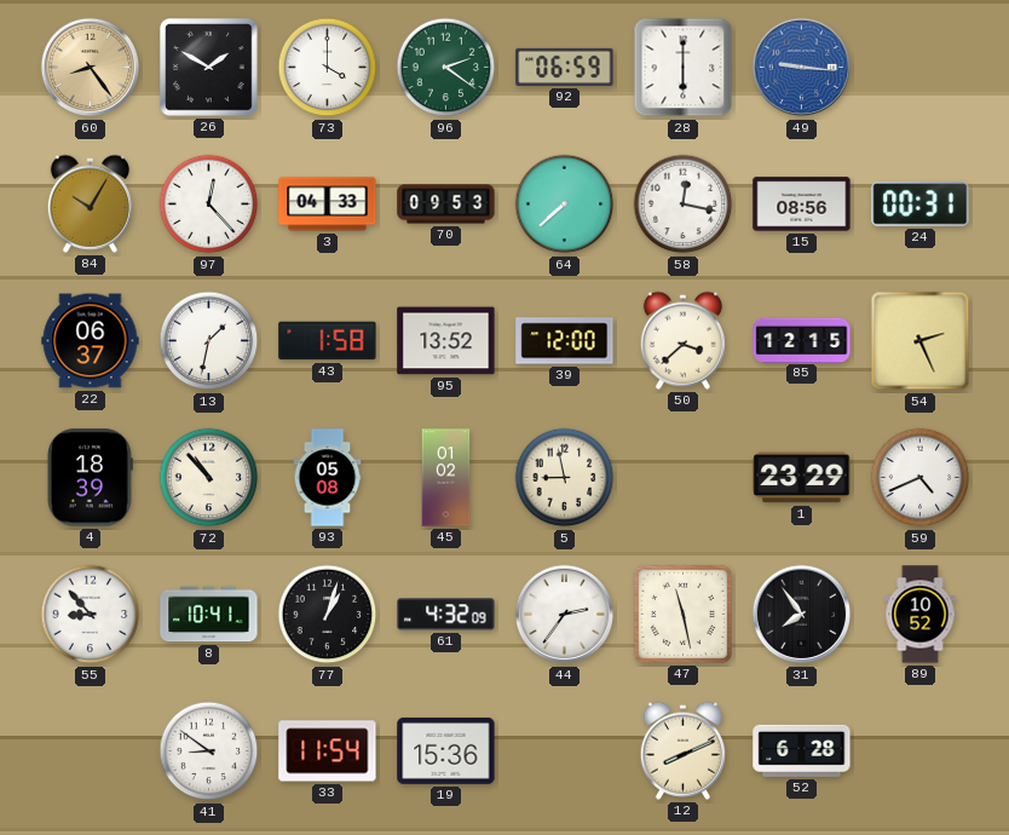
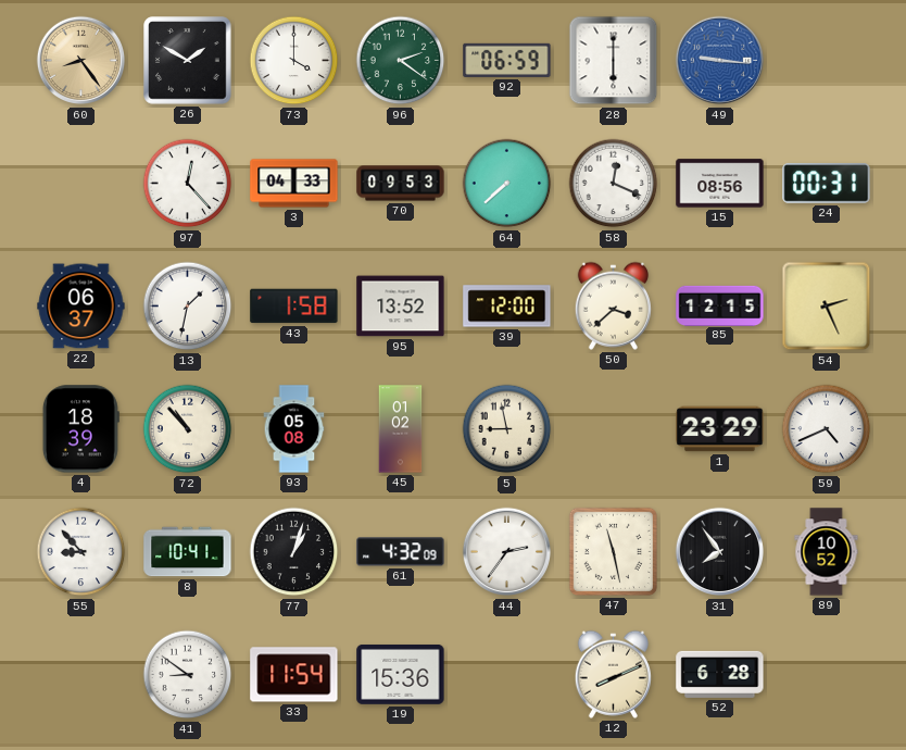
84: 10:05 -> none (90, 203)
58: 12:17 -> 12:19 (614, 184)
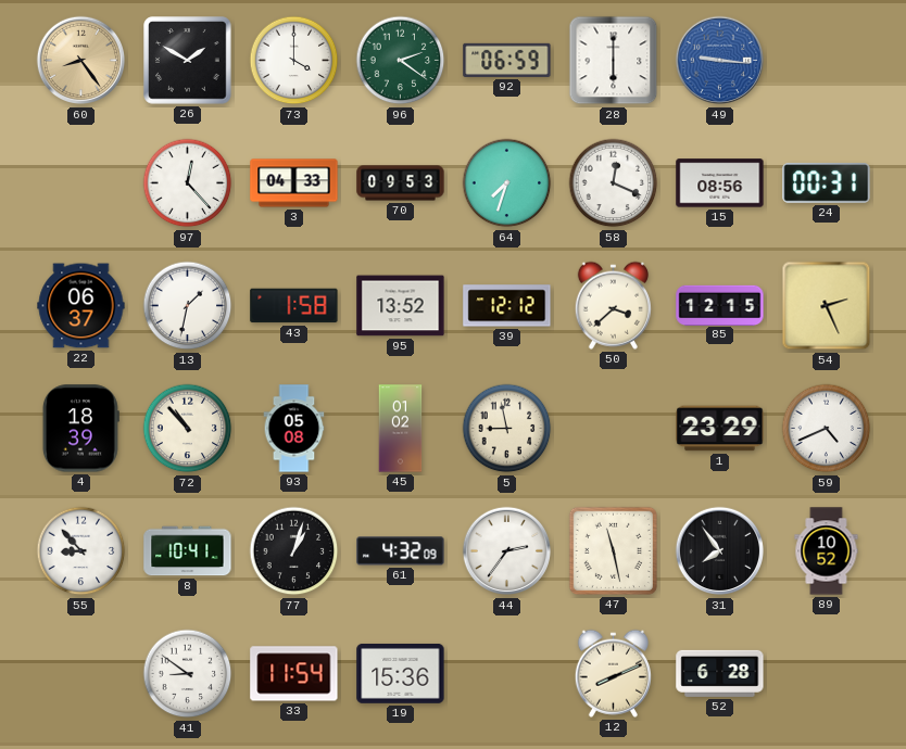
64: 7:38 -> 7:33 (507, 183)
39: 12:00 -> 12:12 (507, 306)
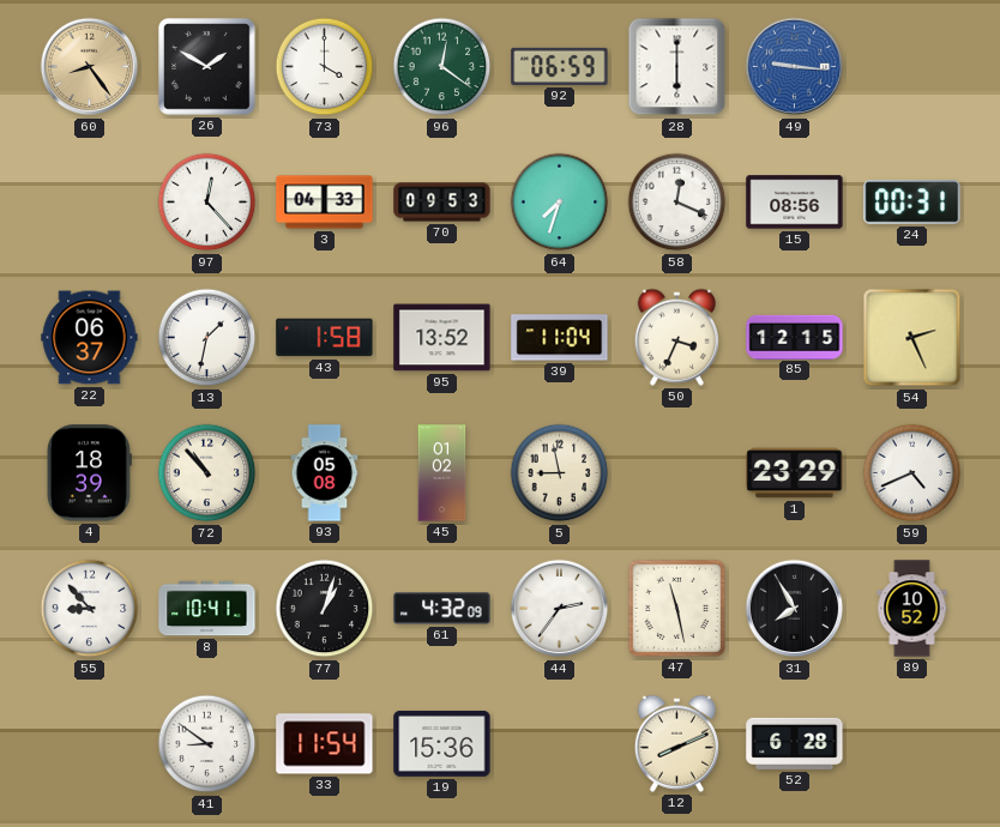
96: 2:21 -> 12:21 (442, 67)
39: 12:12 -> 11:04 (560, 338)
50: 3:38 -> 3:34 (676, 337)
31: 7:54 -> 7:55 (795, 609)
